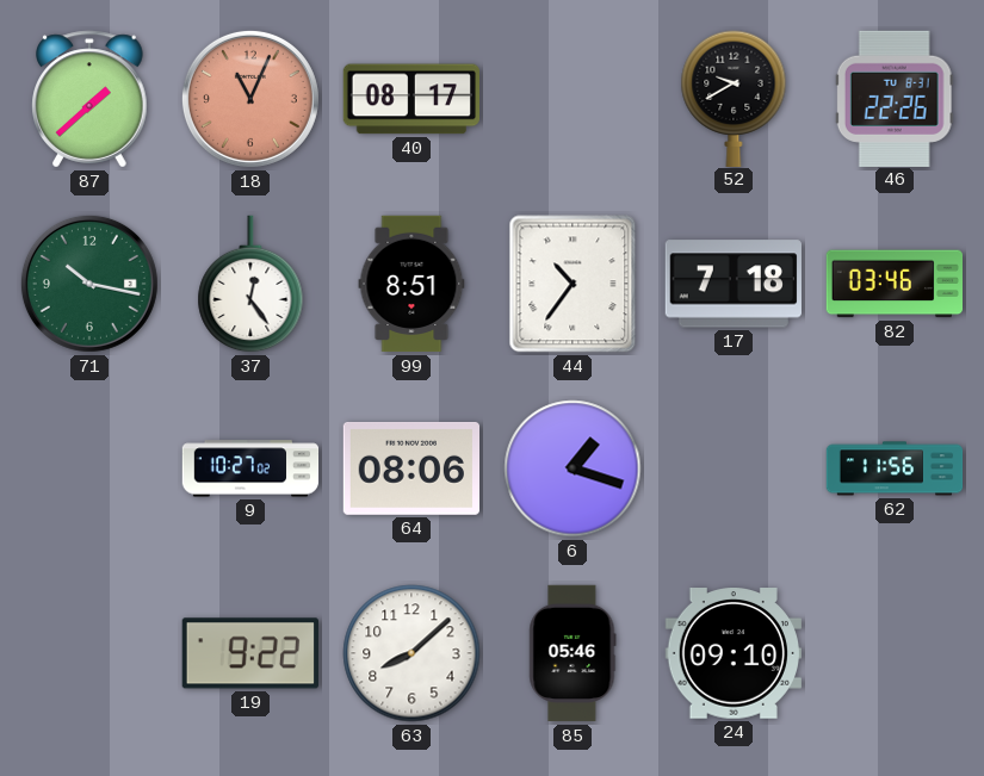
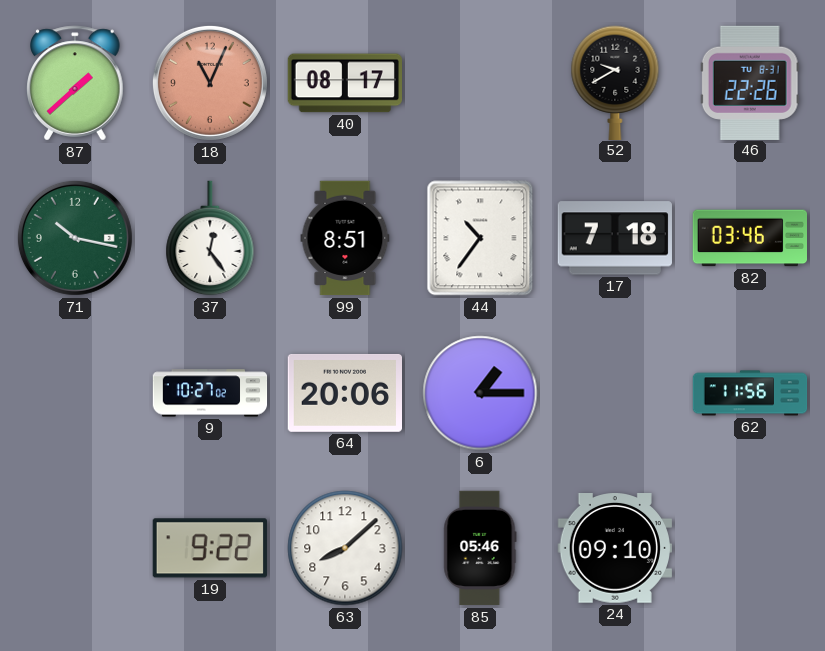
64: 08:06 -> 20:06 (344, 393)
6: 1:18 -> 1:15 (480, 393)
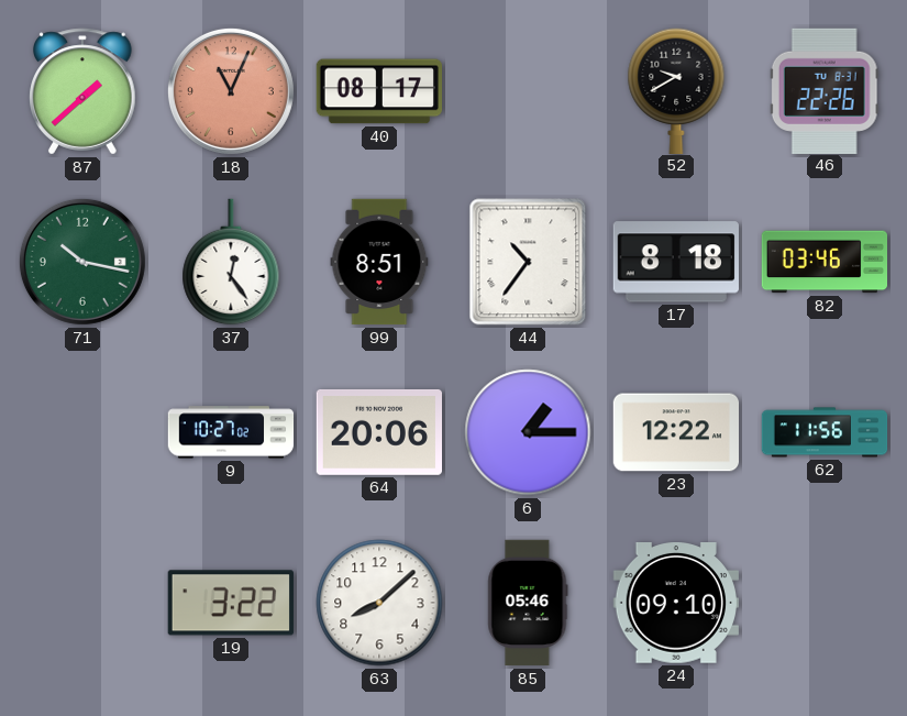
17: 7:18 -> 8:18 (676, 262)
23: none -> 12:22 (675, 432)
19: 9:22 -> 3:22 (231, 603)
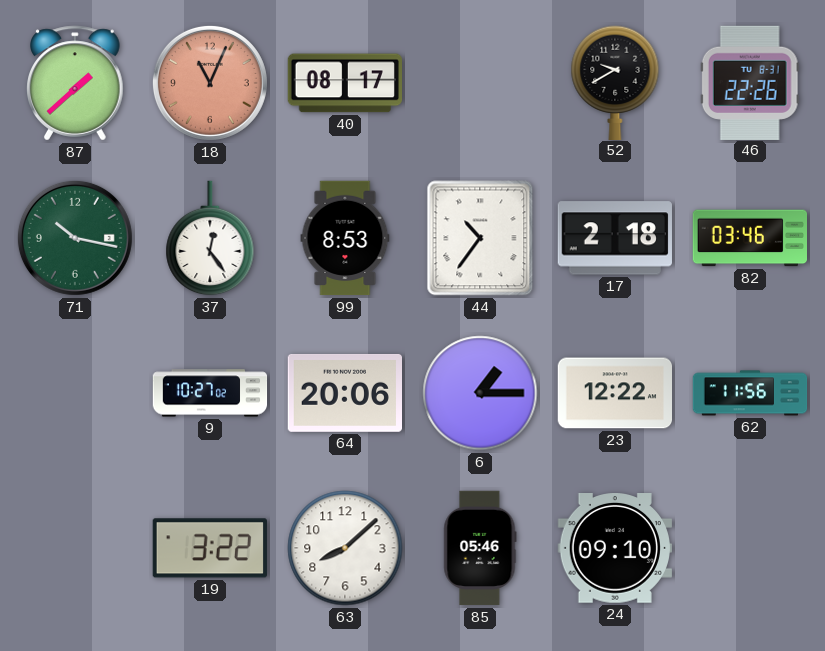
99: 8:51 -> 8:53 (345, 238)
17: 8:18 -> 2:18 (615, 238)
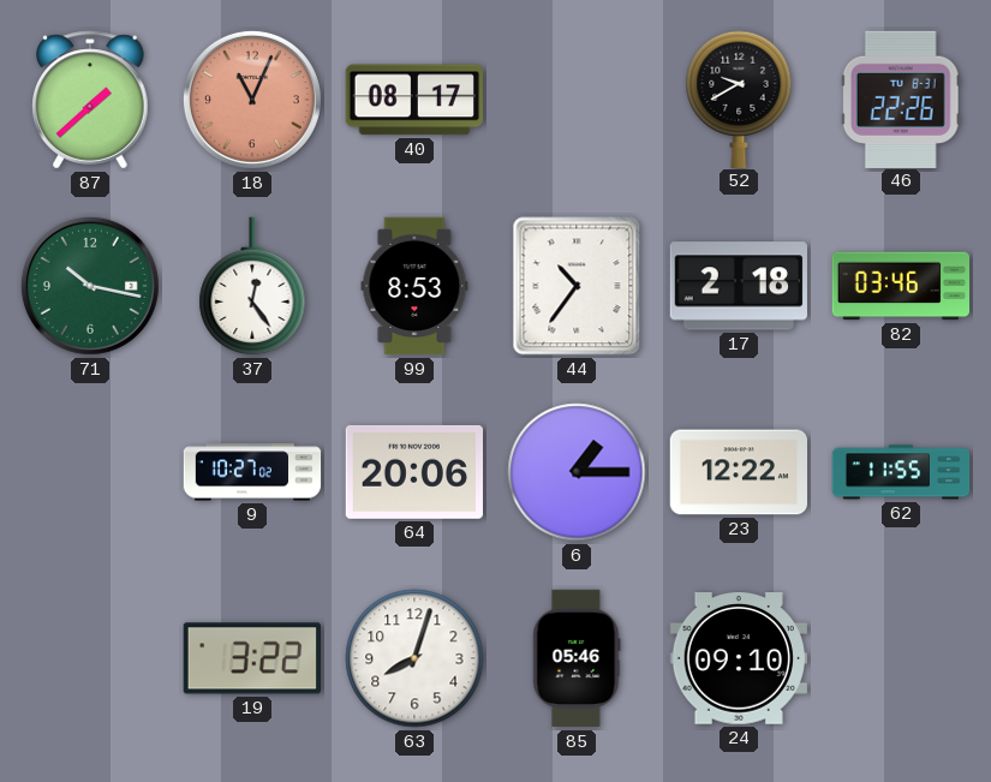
62: 11:56 -> 11:55 (901, 472)
63: 8:08 -> 8:03 (414, 658)
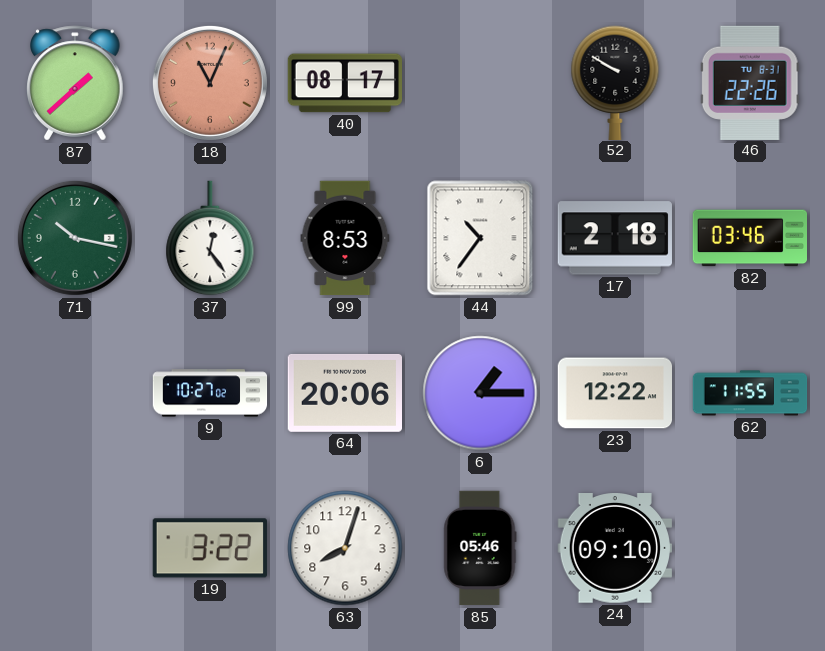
52: 9:40 -> 9:50 (615, 82)
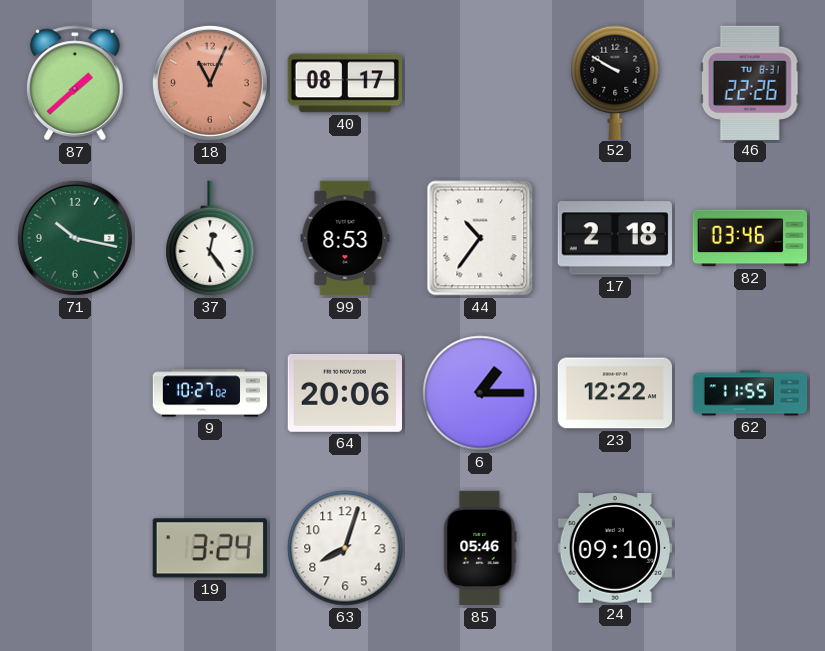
19: 3:22 -> 3:24 (210, 548)
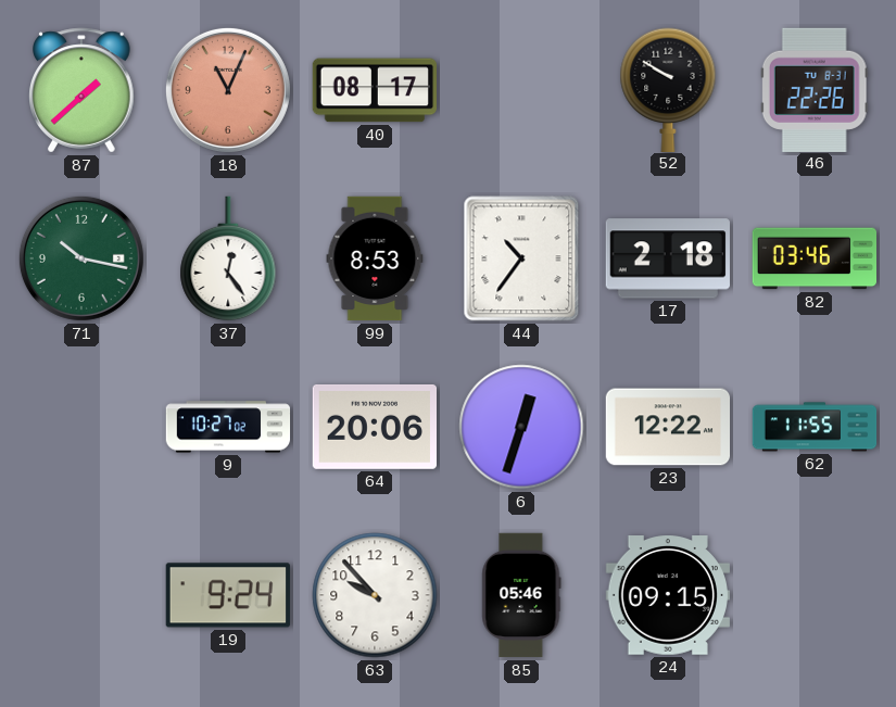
6: 1:15 -> 12:33 (521, 427)
19: 3:24 -> 9:24 (228, 595)
63: 8:03 -> 9:53 (375, 595)
24: 09:10 -> 09:15 (667, 596)
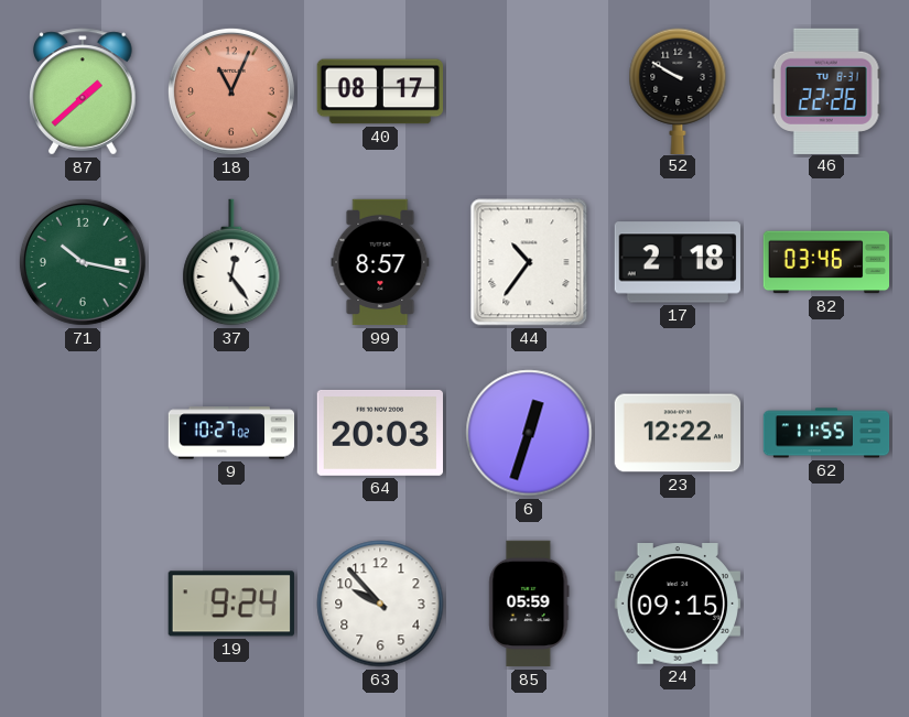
99: 8:53 -> 8:57 (380, 262)
64: 20:06 -> 20:03 (379, 433)
85: 05:46 -> 05:59 (529, 604)
